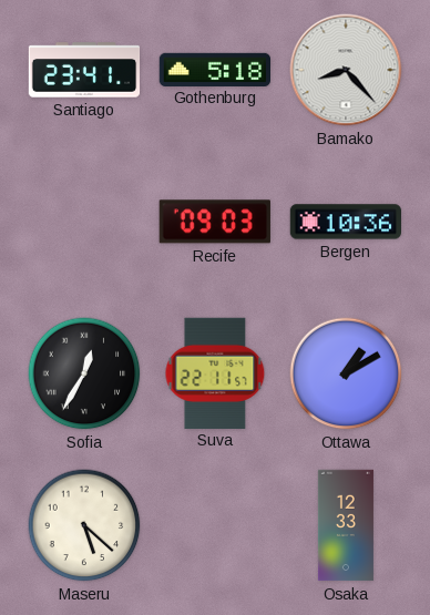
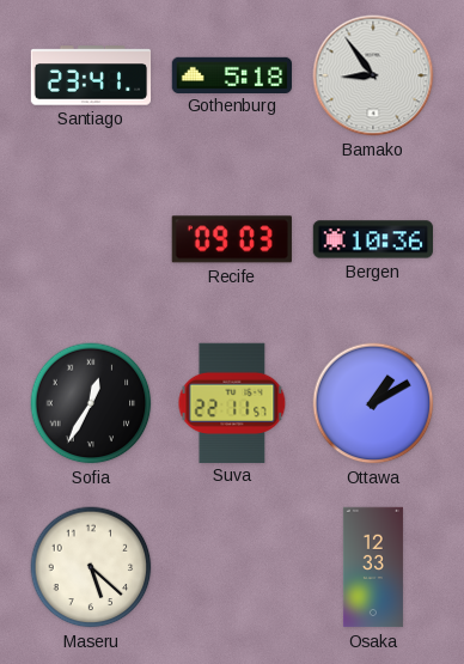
Bamako: 8:23 -> 8:54 (373, 75)
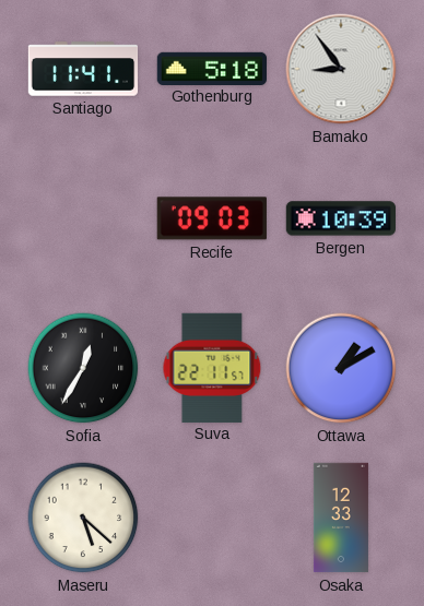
Santiago: 23:41 -> 11:41 (83, 69)
Bergen: 10:36 -> 10:39 (341, 218)
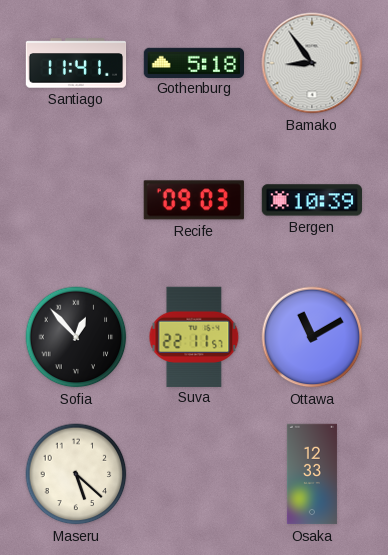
Sofia: 12:35 -> 12:53 (76, 337)
Ottawa: 1:10 -> 11:10 (312, 337)
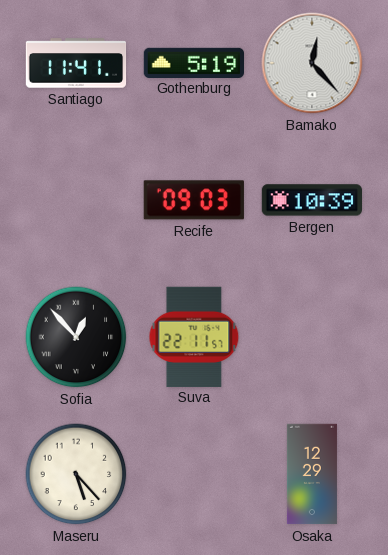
Gothenburg: 5:18 -> 5:19 (193, 62)
Bamako: 8:54 -> 12:23 (312, 63)
Ottawa: 11:10 -> none (312, 337)
Maseru: 5:22 -> 5:23 (76, 474)
Osaka: 12:33 -> 12:29 (312, 474)
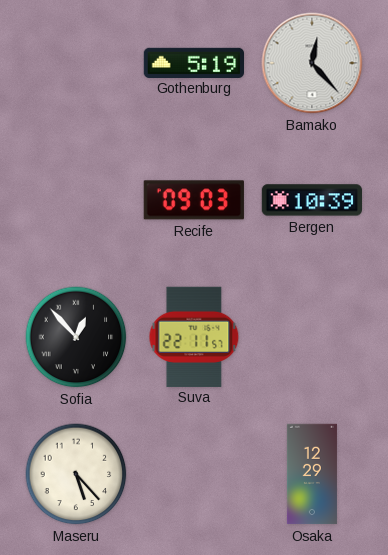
Santiago: 11:41 -> none (76, 63)
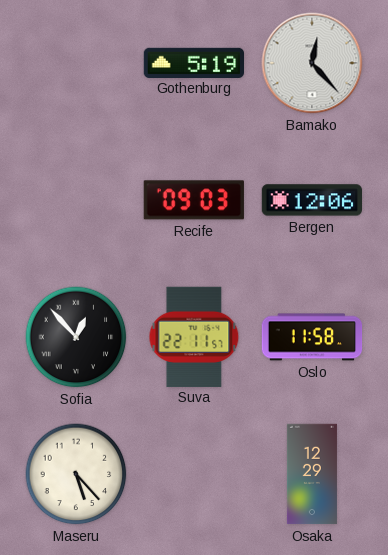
Bergen: 10:39 -> 12:06 (312, 200)
Oslo: none -> 11:58 (312, 337)
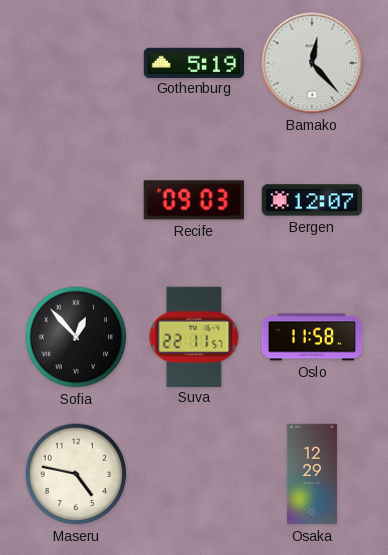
Bergen: 12:06 -> 12:07 (312, 200)
Maseru: 5:23 -> 4:47 (76, 474)
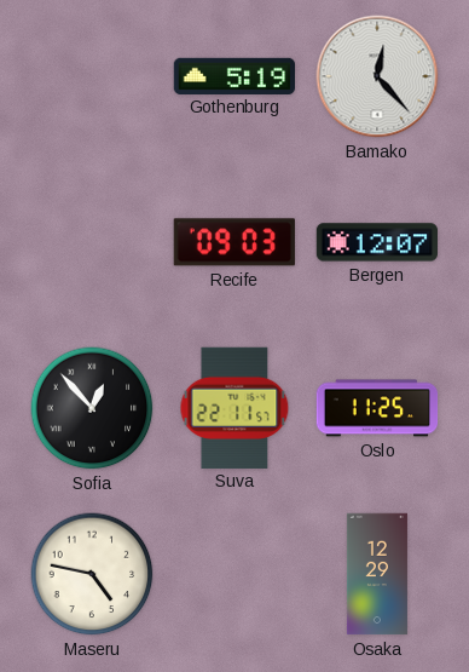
Oslo: 11:58 -> 11:25 (377, 408)
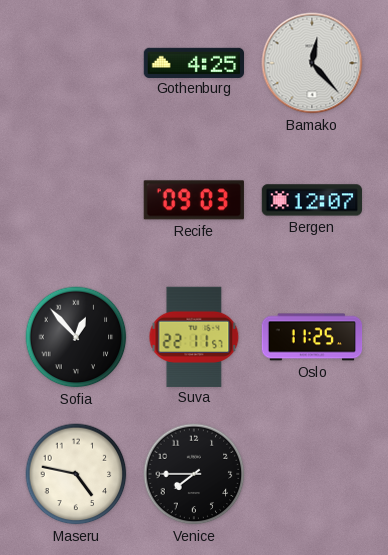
Gothenburg: 5:19 -> 4:25 (193, 62)
Venice: none -> 7:45 (194, 474)
Osaka: 12:29 -> none (377, 574)
